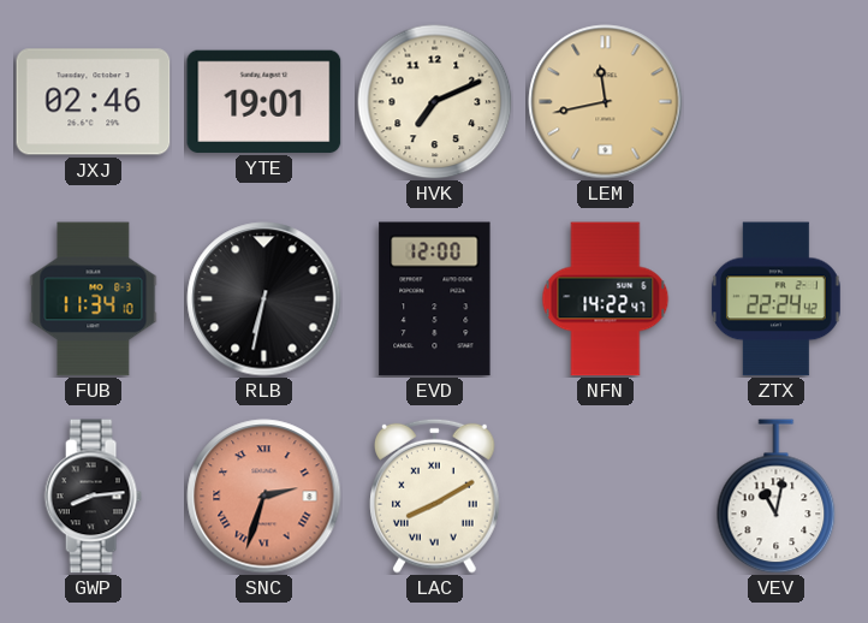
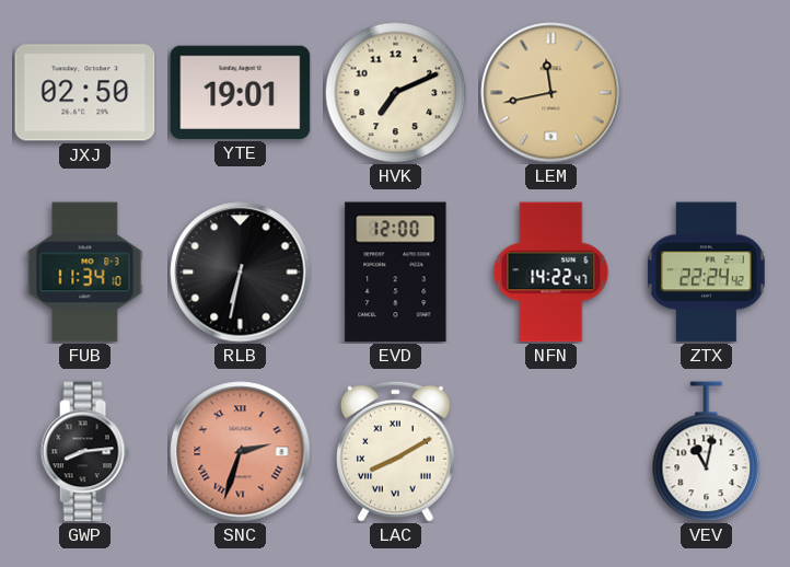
JXJ: 02:46 -> 02:50 (85, 93)
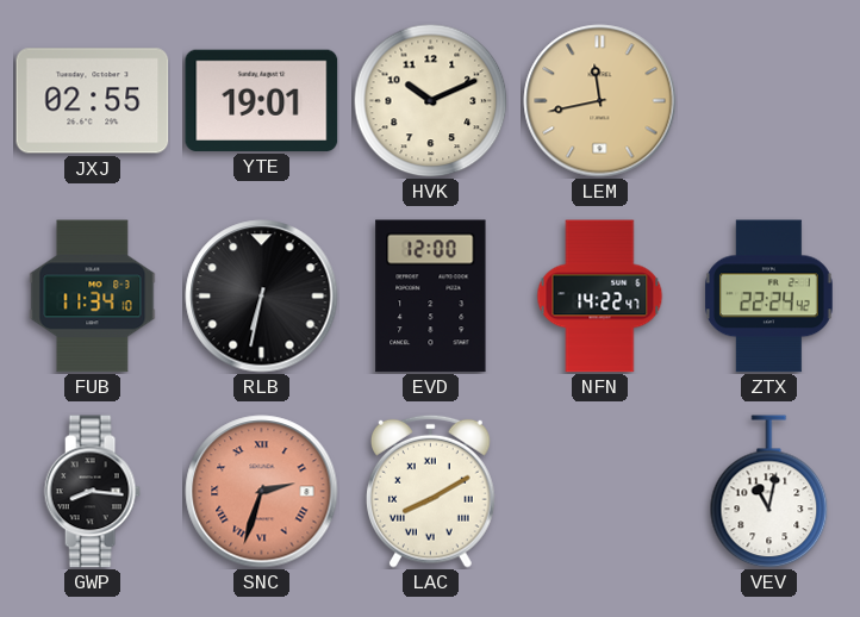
JXJ: 02:50 -> 02:55 (93, 101)
HVK: 7:11 -> 10:11 (430, 100)
GWP: 8:14 -> 8:16 (92, 492)
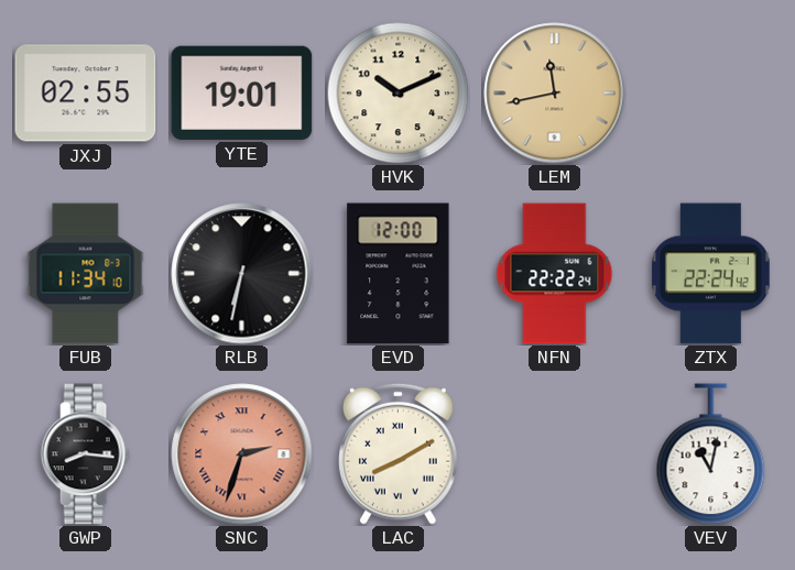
NFN: 14:22 -> 22:22 (555, 274)
